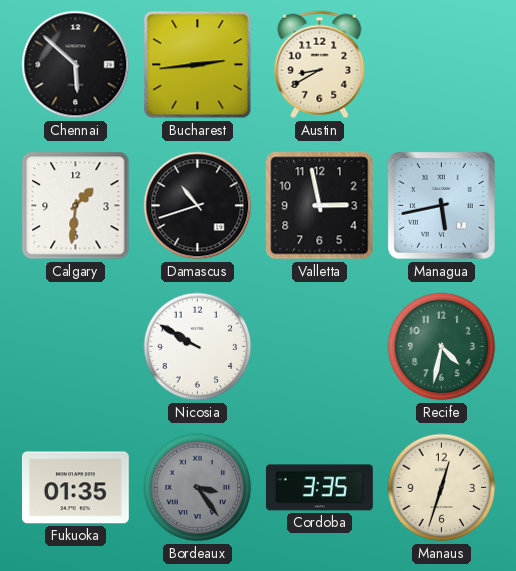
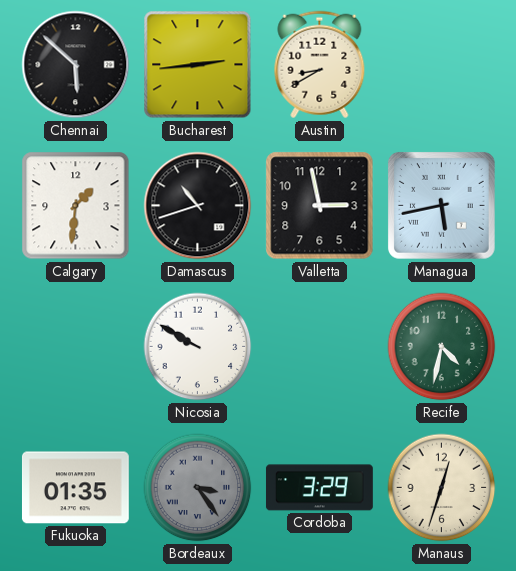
Cordoba: 3:35 -> 3:29 (319, 488)
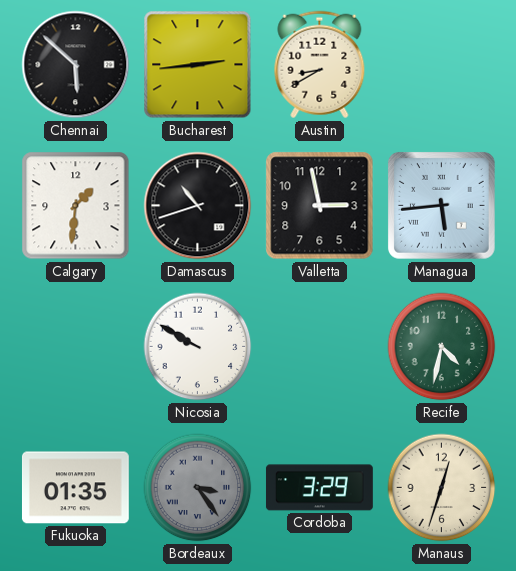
Managua: 5:43 -> 5:44 (441, 205)
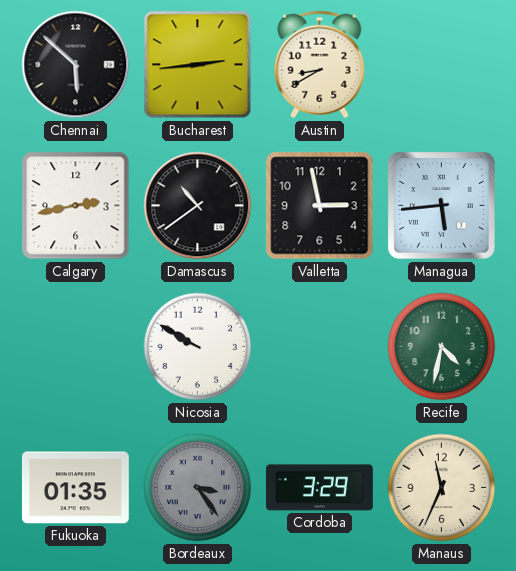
Calgary: 1:31 -> 2:43 (76, 206)
Damascus: 10:42 -> 10:39 (198, 206)
Manaus: 12:33 -> 11:34 (442, 488)
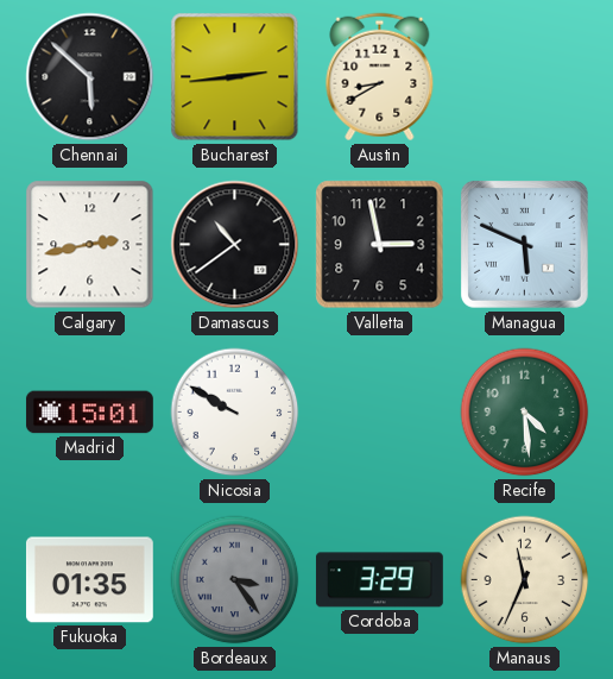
Managua: 5:44 -> 5:49 (524, 244)
Madrid: none -> 15:01 (89, 413)
Recife: 4:32 -> 4:29 (525, 413)
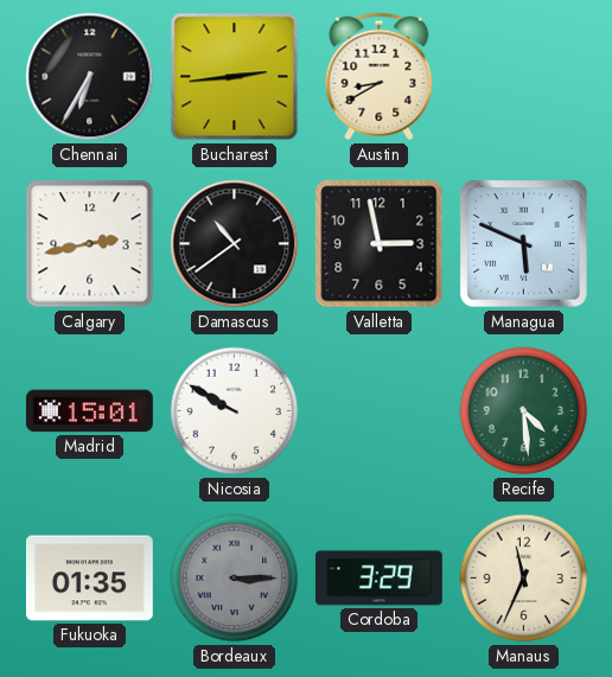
Chennai: 5:52 -> 6:35 (90, 77)
Bordeaux: 3:24 -> 3:15 (235, 579)
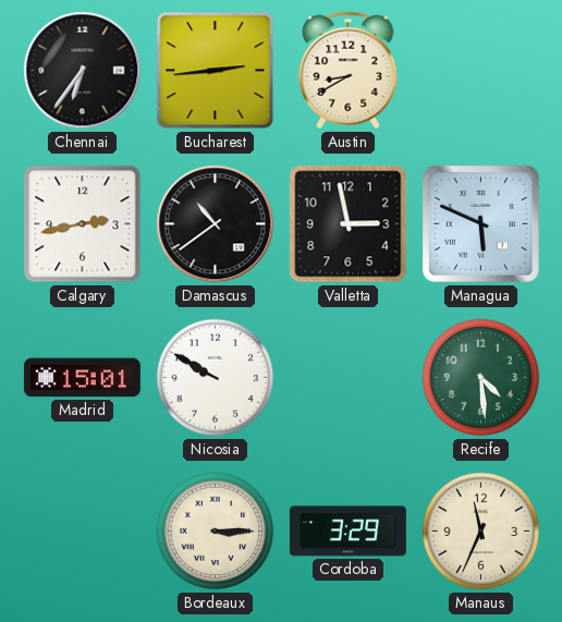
Chennai: 6:35 -> 6:36 (83, 71)
Fukuoka: 01:35 -> none (89, 579)
Bordeaux dial: grey -> cream (216, 532)
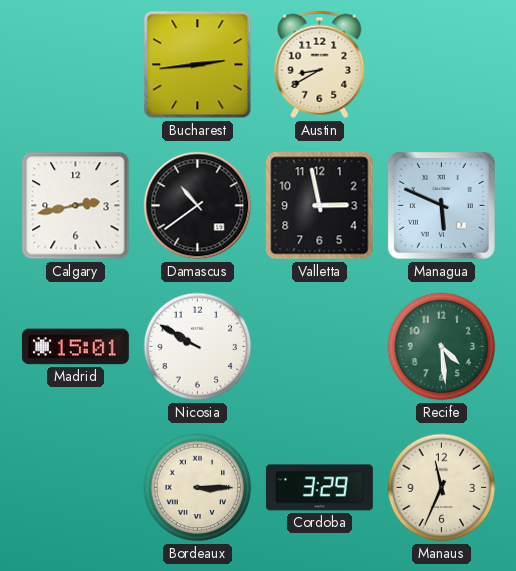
Chennai: 6:36 -> none (83, 71)
